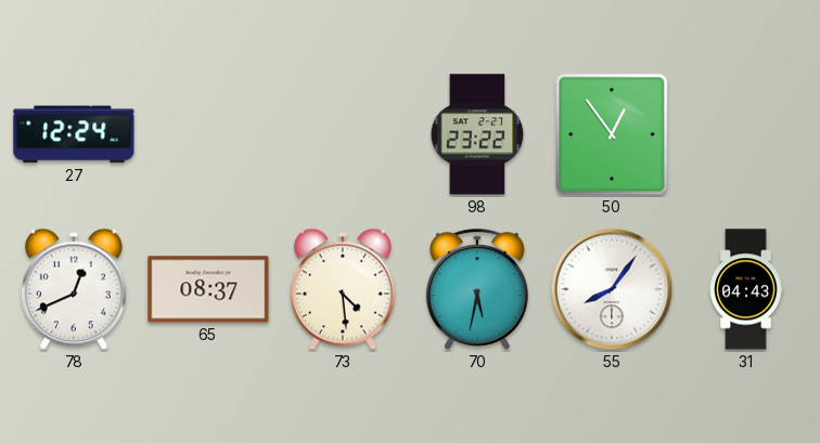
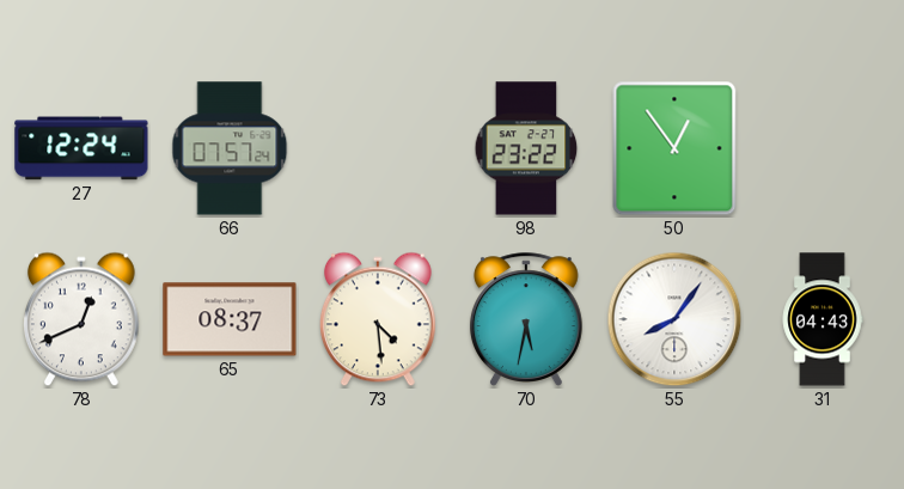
66: none -> 07:57 (230, 148)
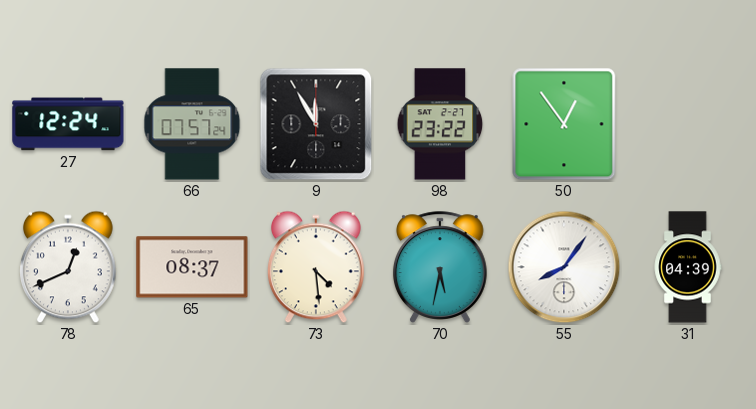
9: none -> 11:55 (316, 124)
31: 04:43 -> 04:39 (688, 267)
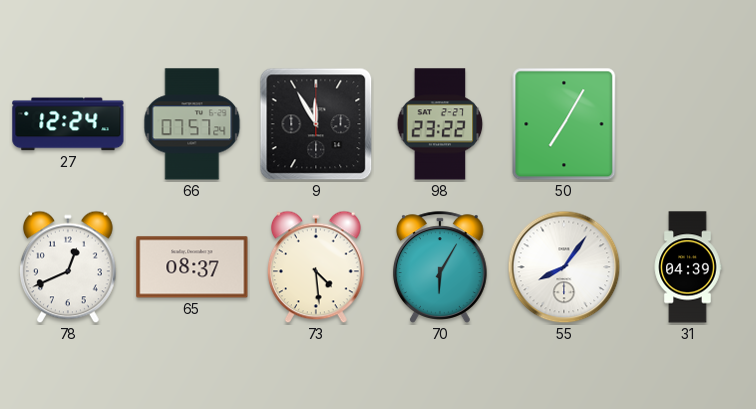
50: 12:54 -> 7:05 (564, 124)
70: 5:32 -> 6:05 (440, 267)
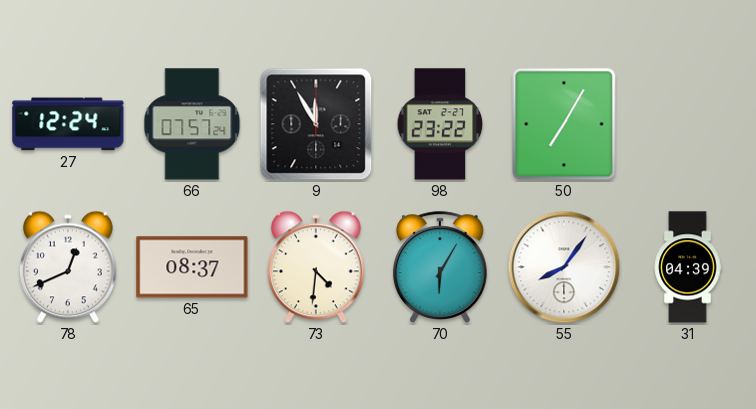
73: 4:29 -> 4:31 (317, 267)
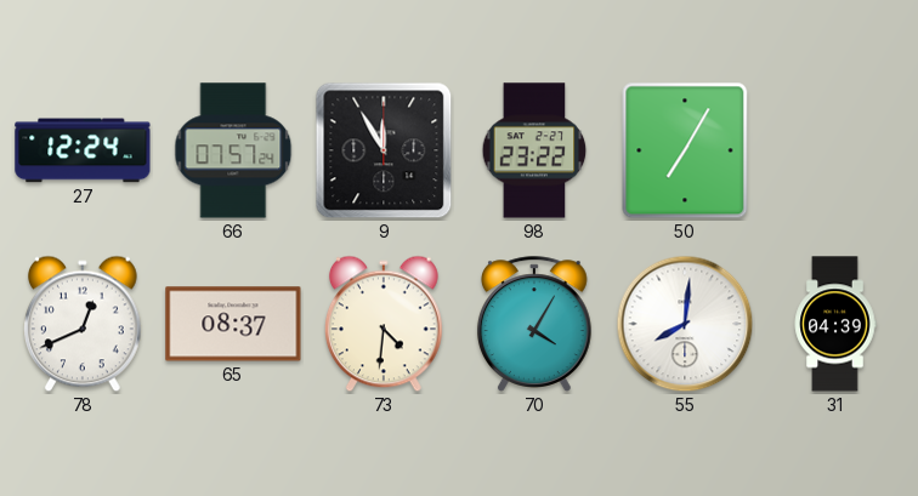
70: 6:05 -> 4:05 (534, 324)
55: 8:06 -> 8:01 (685, 324)
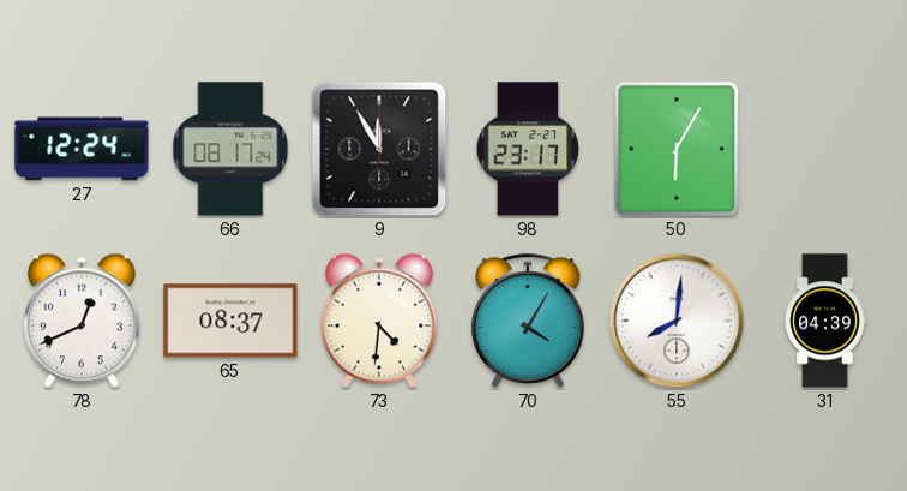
66: 07:57 -> 08:17 (230, 149)
98: 23:22 -> 23:17 (528, 149)
50: 7:05 -> 6:05 (677, 149)
